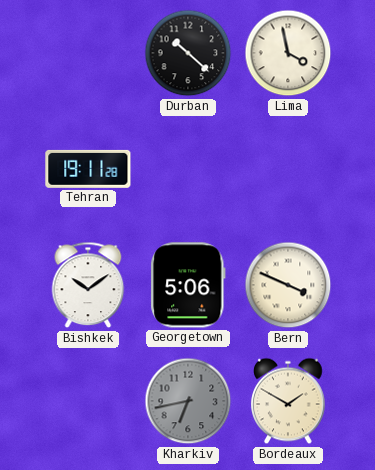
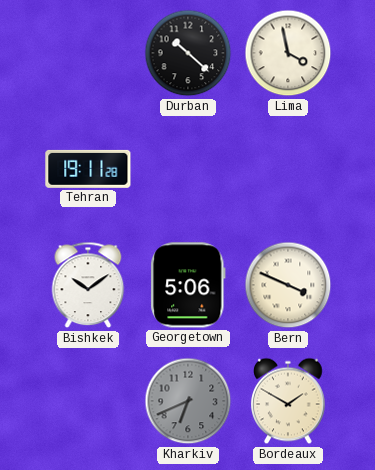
Kharkiv: 6:43 -> 6:41 (188, 401)
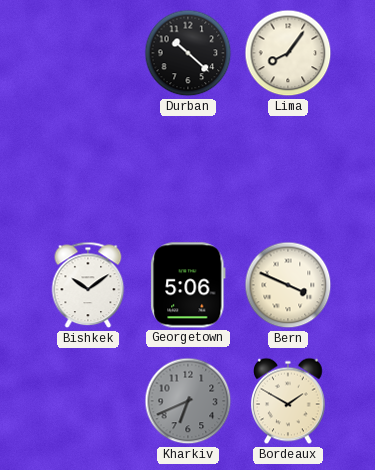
Lima: 3:58 -> 8:06 (288, 53)
Tehran: 19:11 -> none (88, 169)
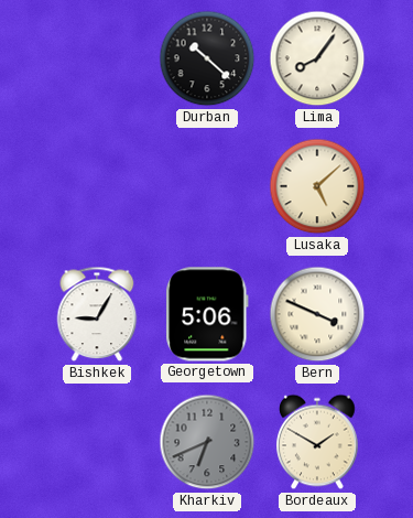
Lusaka: none -> 5:08 (317, 186)
Bishkek: 10:09 -> 9:05 (97, 314)
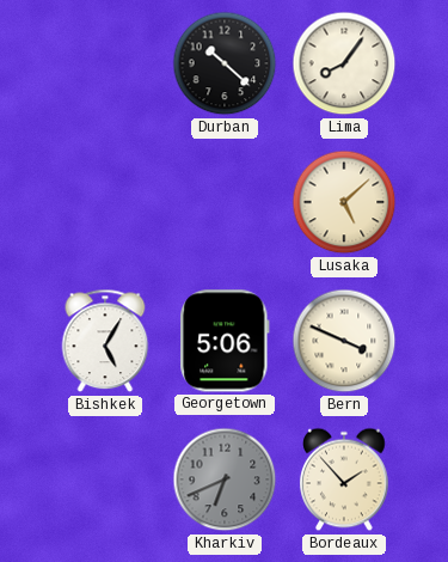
Bishkek: 9:05 -> 5:05 (105, 341)
Bordeaux: 1:50 -> 1:53 (344, 479)
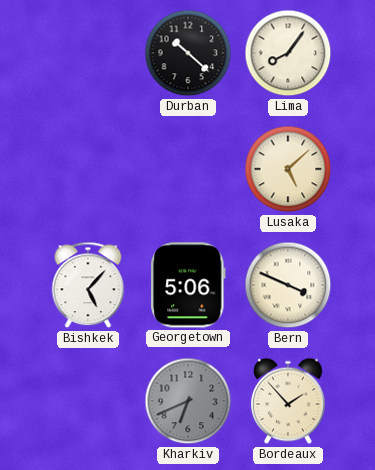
Bishkek: 5:05 -> 5:07 (88, 285)
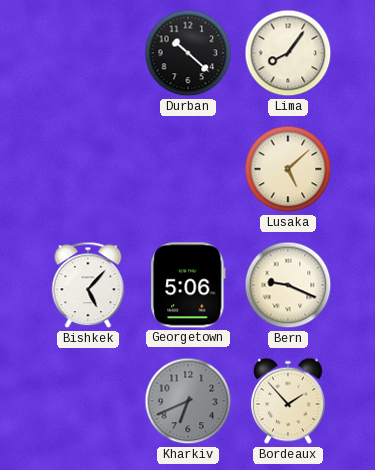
Bern: 3:49 -> 9:19 (288, 285)
